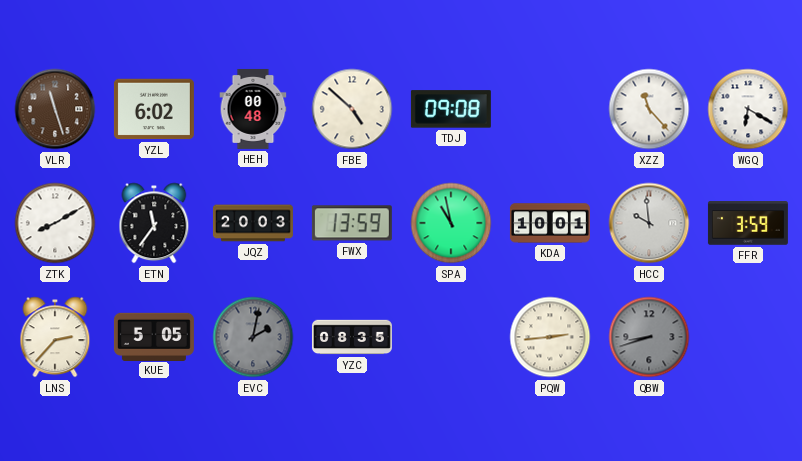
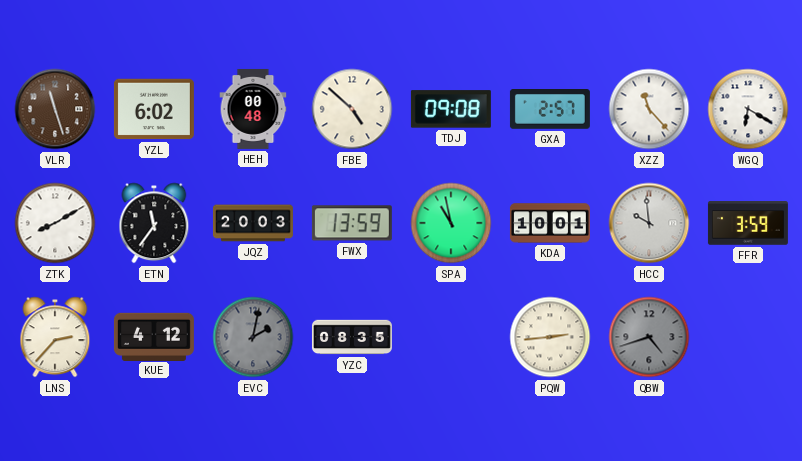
GXA: none -> 2:57 (550, 109)
KUE: 5:05 -> 4:12 (154, 336)
QBW: 8:42 -> 4:42 (649, 337)
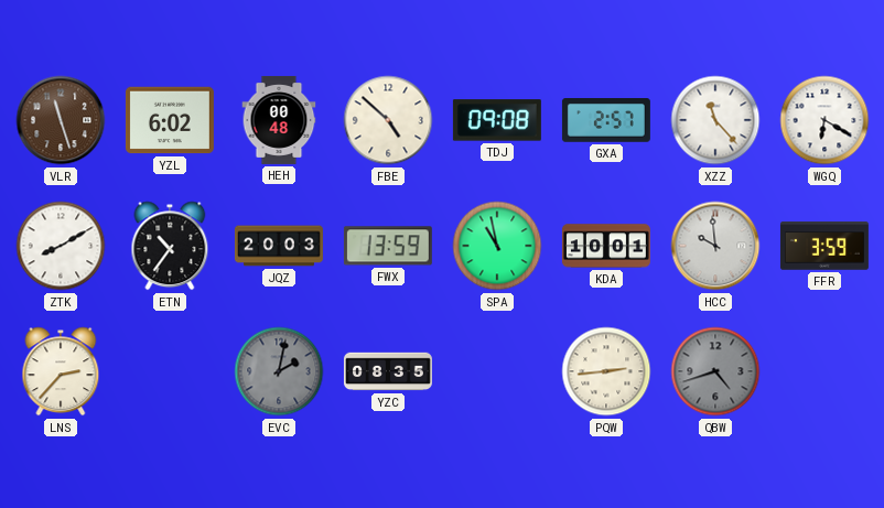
ETN: 11:36 -> 10:36 (170, 246)
KUE: 4:12 -> none (154, 336)
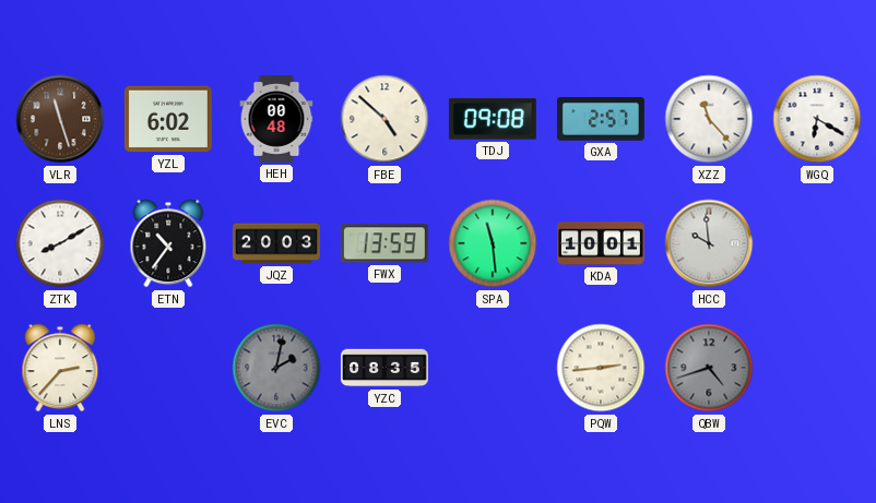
SPA: 10:58 -> 11:29 (493, 243)
FFR: 3:59 -> none (824, 246)
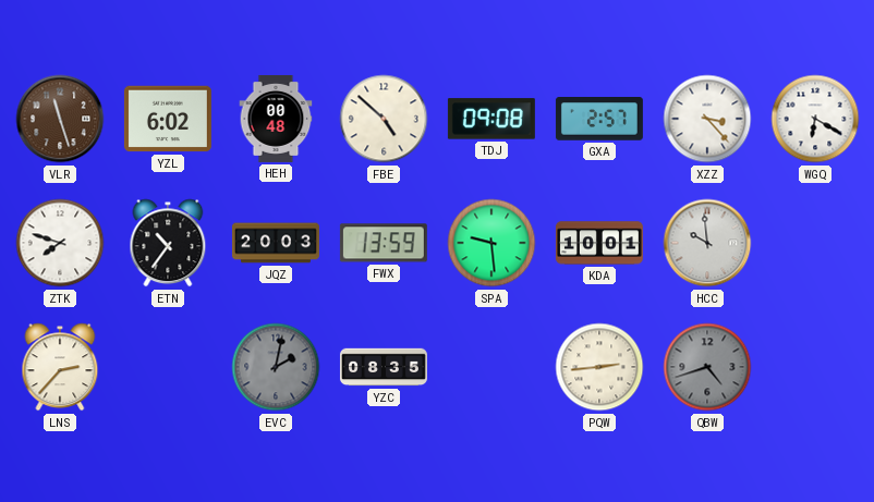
XZZ: 11:23 -> 3:23 (707, 119)
ZTK: 8:10 -> 7:48 (60, 243)
SPA: 11:29 -> 9:29 (491, 243)
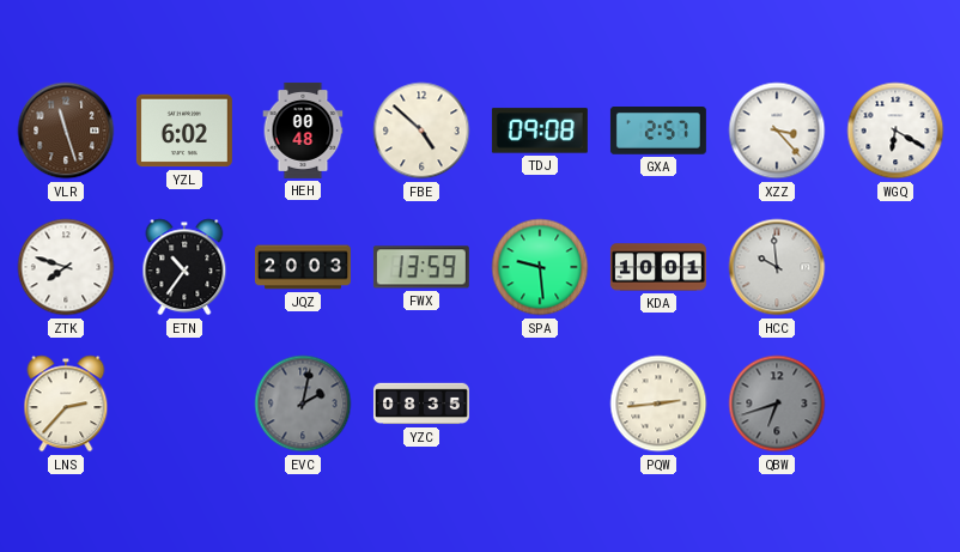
QBW: 4:42 -> 6:42 (777, 404)
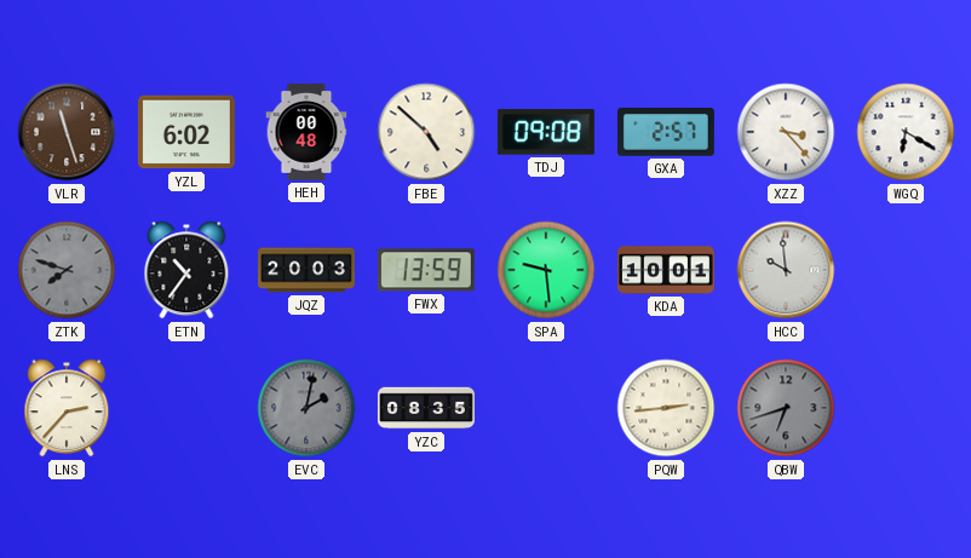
ZTK dial: white -> grey (67, 270)
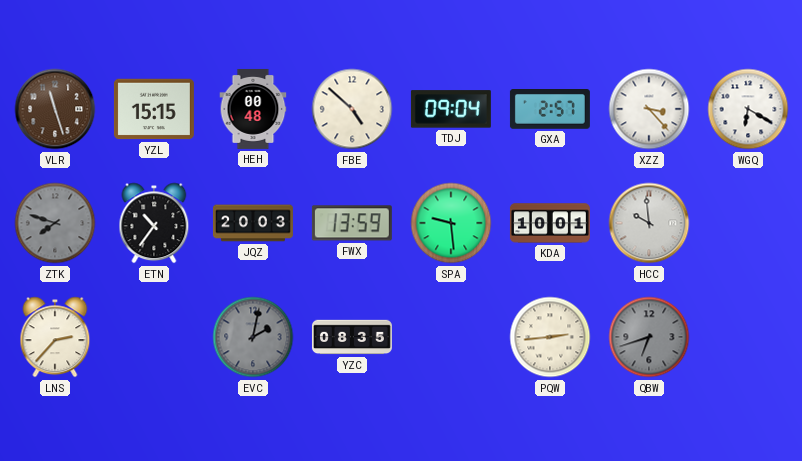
YZL: 6:02 -> 15:15 (154, 109)
TDJ: 09:08 -> 09:04 (451, 109)
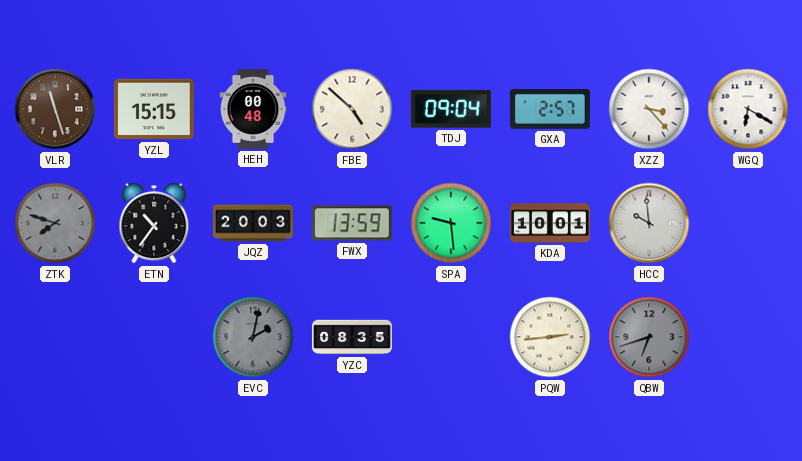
LNS: 2:37 -> none (55, 337)
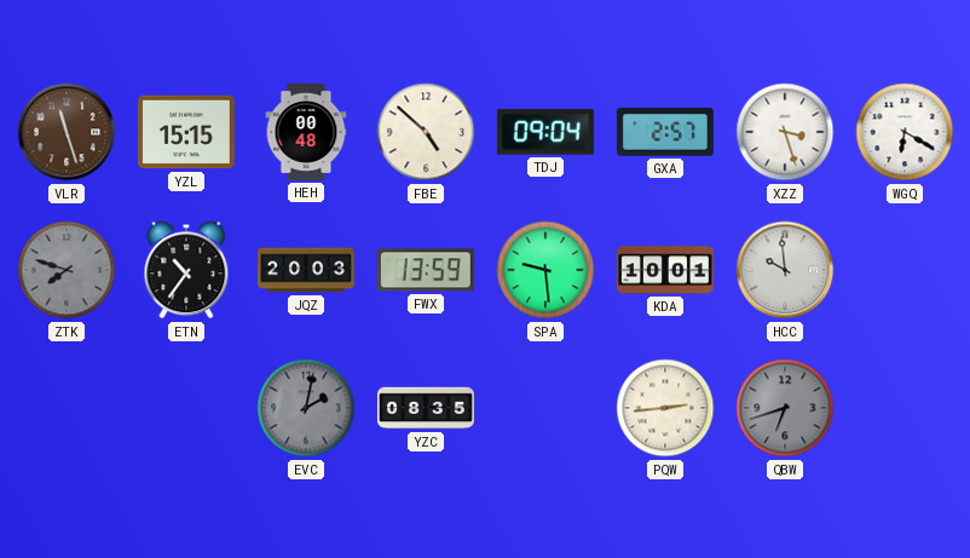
XZZ: 3:23 -> 3:27 (785, 132)
